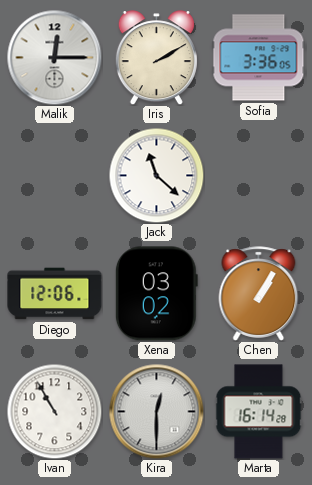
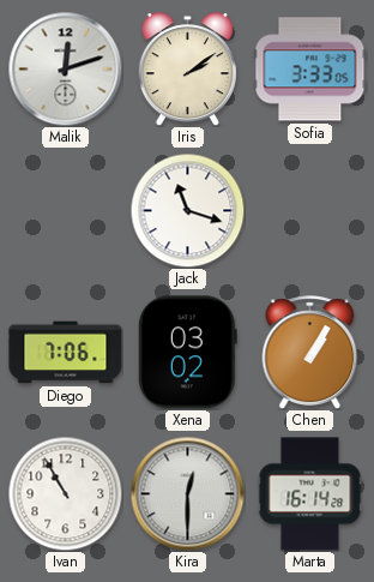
Malik: 12:15 -> 12:12 (65, 68)
Iris: 2:10 -> 2:09 (187, 70)
Sofia: 3:36 -> 3:33 (310, 70)
Jack: 11:22 -> 11:18 (187, 210)
Diego: 12:06 -> 7:06 (66, 353)
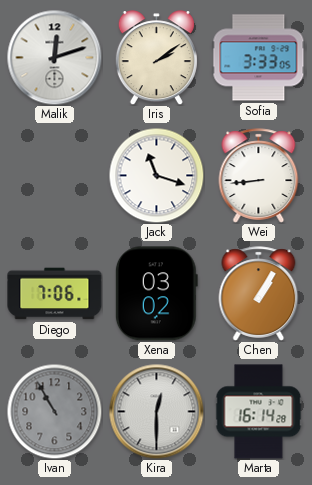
Wei: none -> 8:44 (259, 176)
Ivan dial: white -> grey (54, 411)
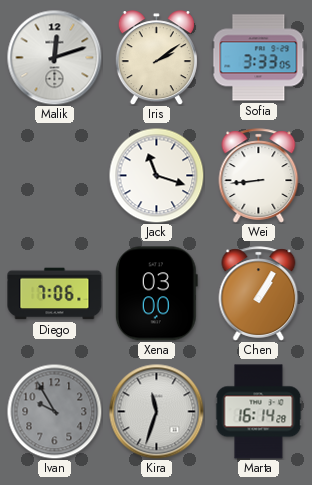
Xena: 03:02 -> 03:00 (156, 294)
Ivan: 10:55 -> 9:55 (54, 411)
Kira: 12:30 -> 11:33 (156, 411)
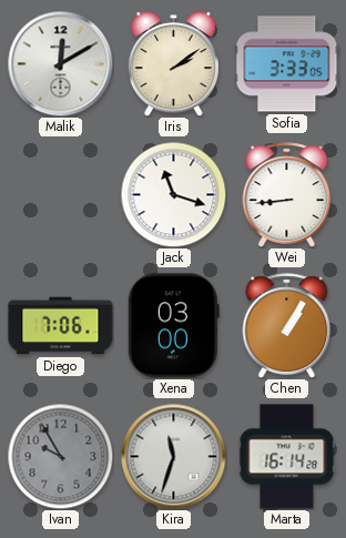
Malik: 12:12 -> 12:10 (60, 63)
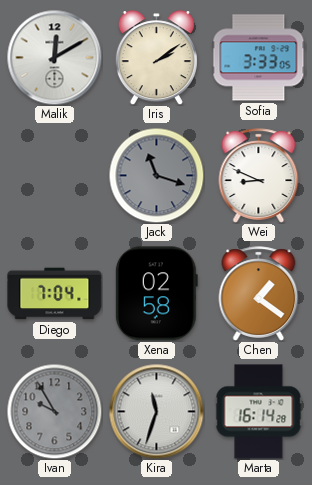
Jack dial: white -> grey (156, 175)
Wei: 8:44 -> 8:49 (259, 176)
Diego: 7:06 -> 7:04 (55, 294)
Xena: 03:00 -> 02:58 (156, 294)
Chen: 1:05 -> 1:21 (259, 294)
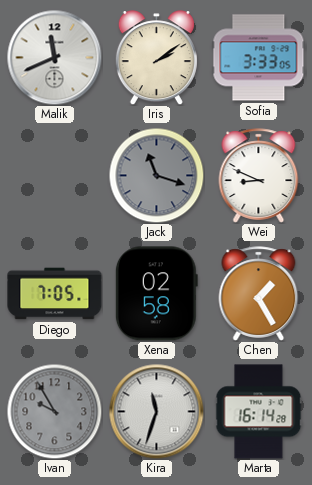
Malik: 12:10 -> 11:41 (54, 57)
Diego: 7:04 -> 7:05 (55, 294)
Chen: 1:21 -> 1:25 (259, 294)
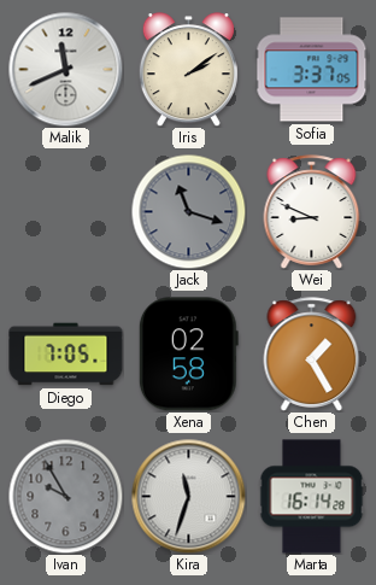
Sofia: 3:33 -> 3:37 (312, 70)
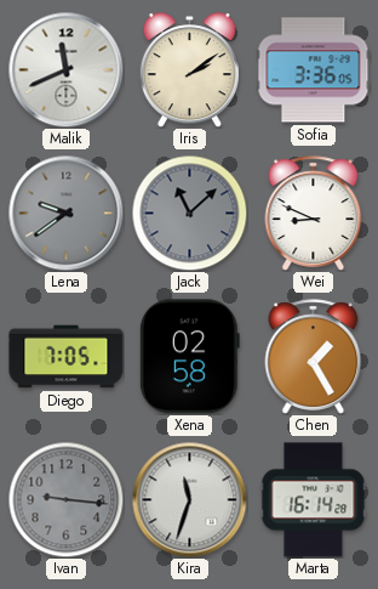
Sofia: 3:37 -> 3:36 (314, 70)
Lena: none -> 9:39 (65, 213)
Jack: 11:18 -> 11:08 (189, 213)
Ivan: 9:55 -> 9:16 (65, 499)
